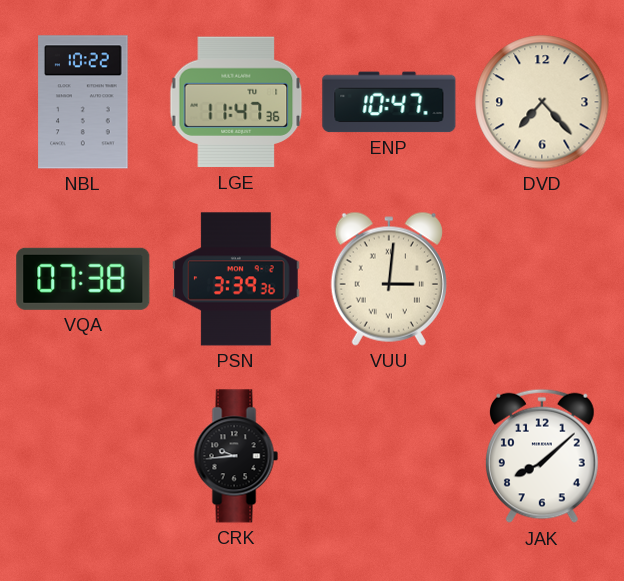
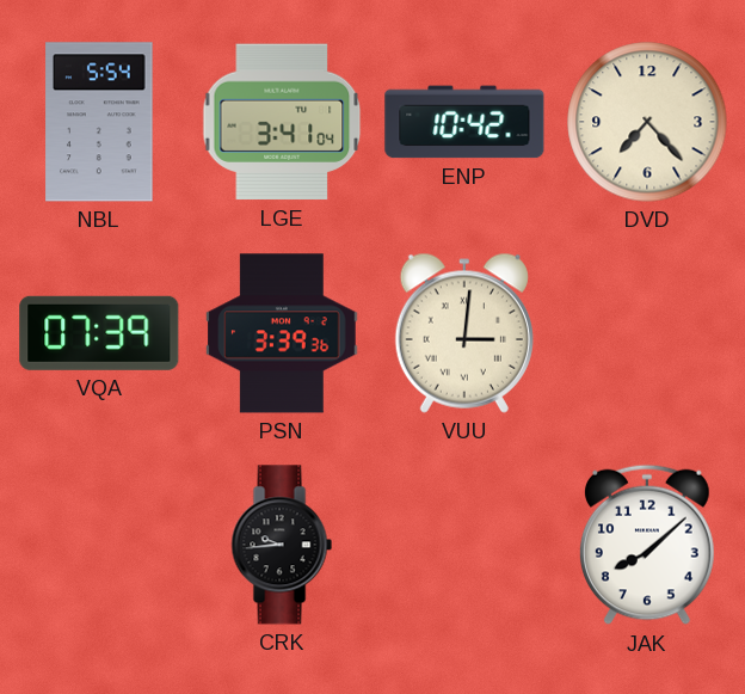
NBL: 10:22 -> 5:54 (99, 122)
LGE: 11:47 -> 3:41 (282, 122)
ENP: 10:47 -> 10:42 (464, 122)
VQA: 07:38 -> 07:39 (99, 333)
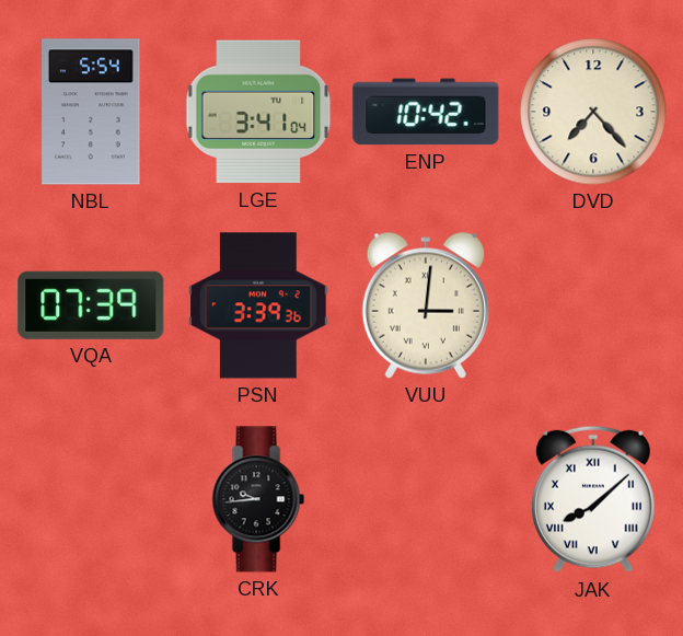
JAK numerals: Arabic -> Roman (594, 499)
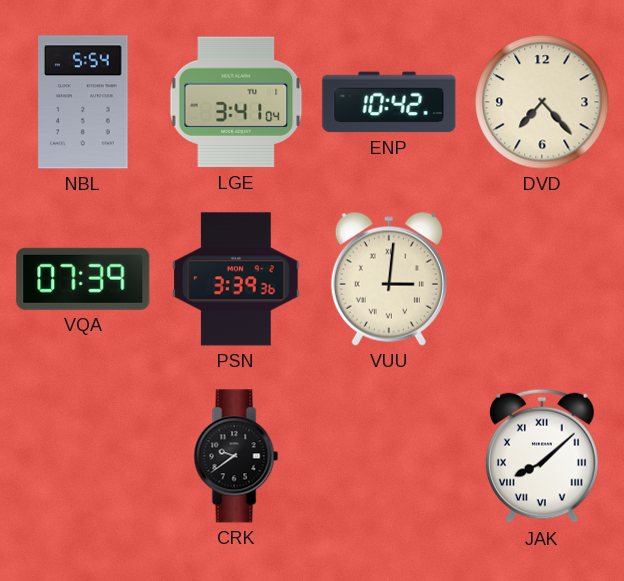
CRK: 9:44 -> 9:39 (236, 456)
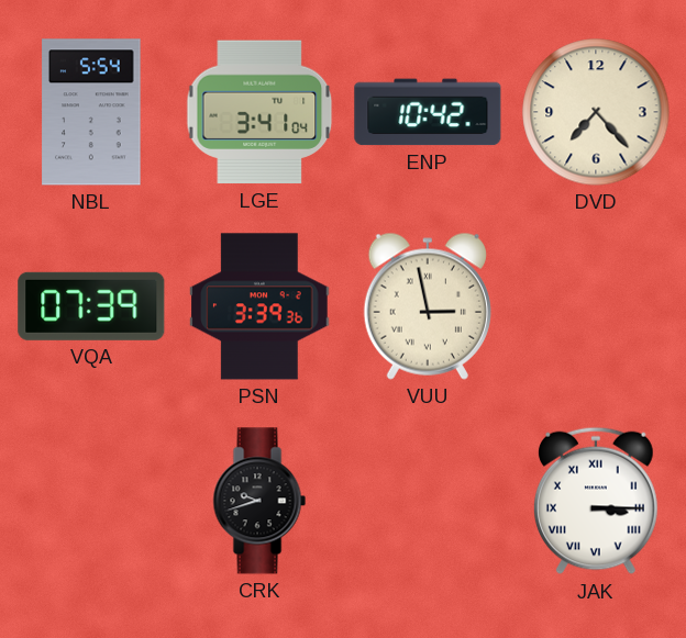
VUU: 3:01 -> 2:58 (428, 306)
CRK: 9:39 -> 9:42 (259, 501)
JAK: 8:08 -> 3:15 (597, 501)
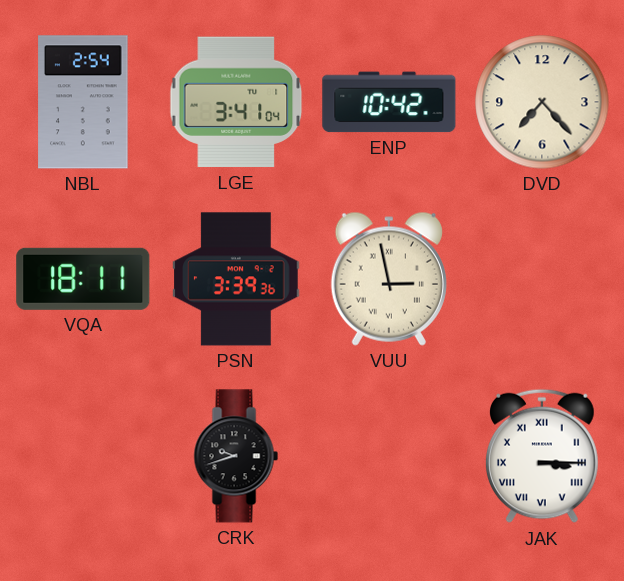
NBL: 5:54 -> 2:54 (83, 102)
VQA: 07:39 -> 18:11 (83, 279)
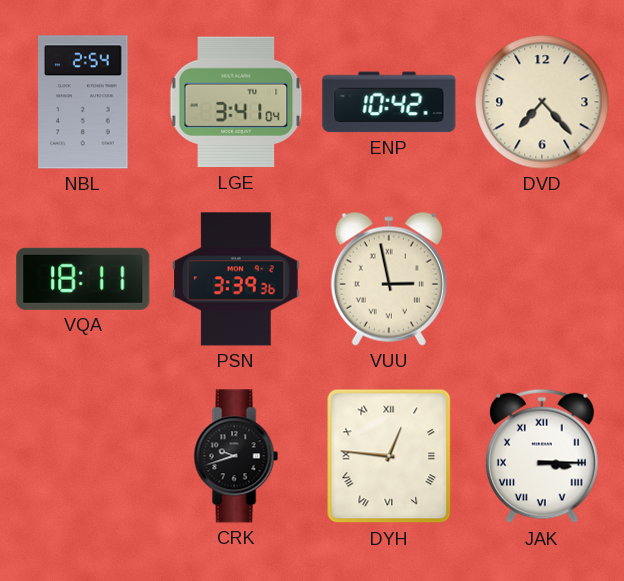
DYH: none -> 12:46 (389, 456)
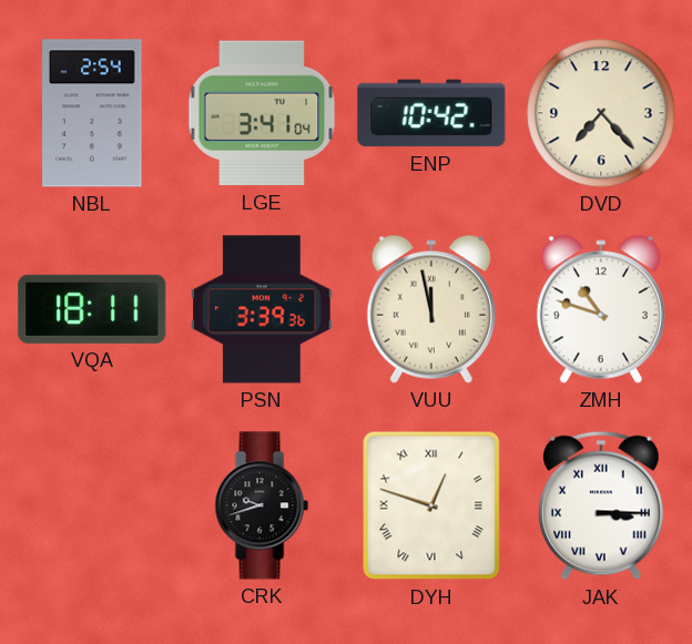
VUU: 2:58 -> 11:58 (431, 309)
ZMH: none -> 10:48 (601, 309)
DYH: 12:46 -> 12:48 (431, 505)
